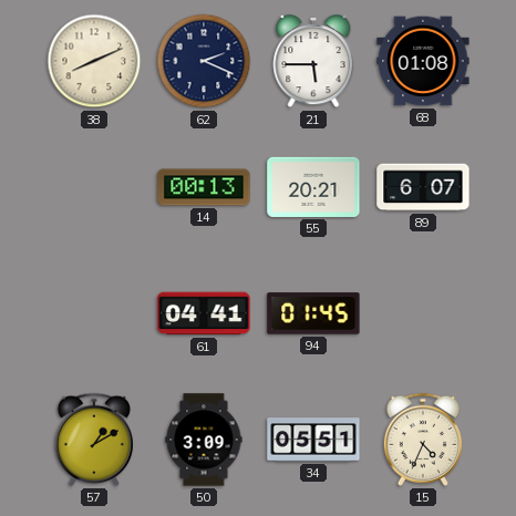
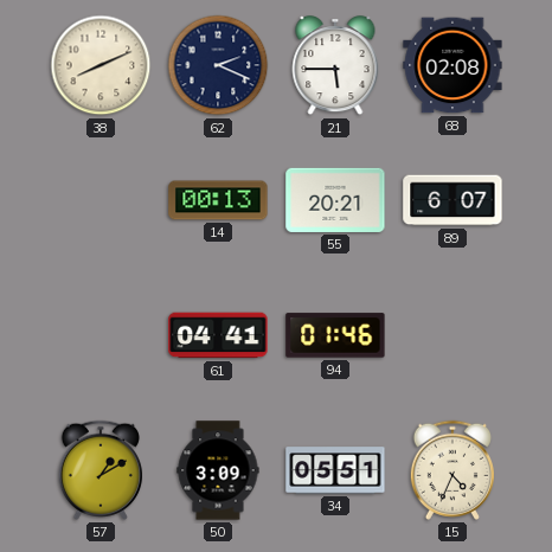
68: 01:08 -> 02:08 (452, 65)
94: 01:45 -> 01:46 (335, 335)
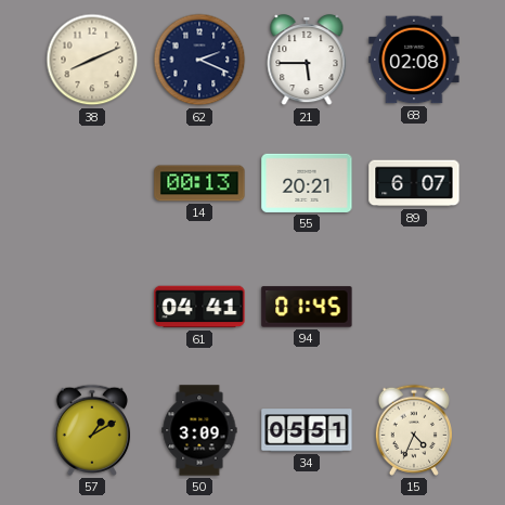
94: 01:46 -> 01:45 (307, 307)
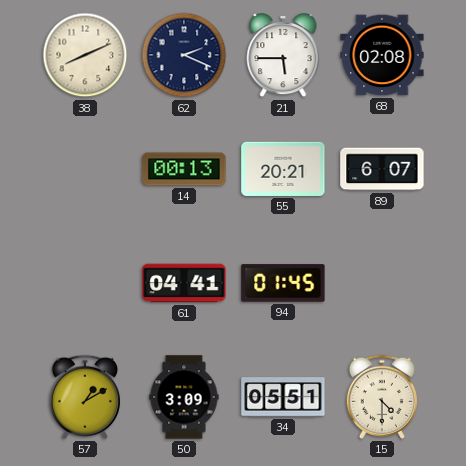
15: 4:34 -> 4:30 (382, 397)
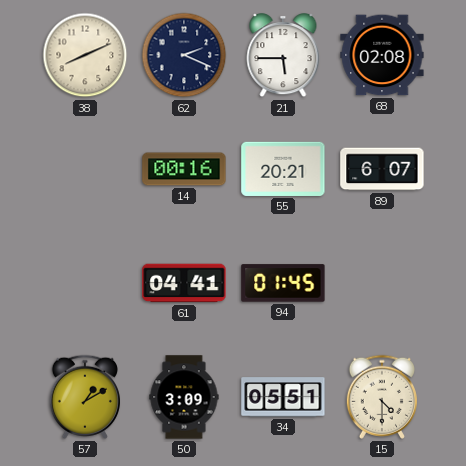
14: 00:13 -> 00:16 (184, 169)
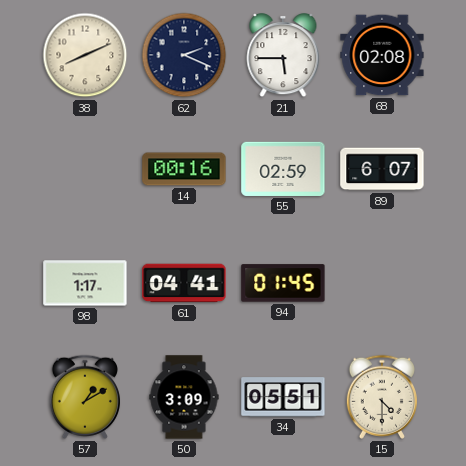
55: 20:21 -> 02:59 (283, 169)
98: none -> 1:17 (85, 283)
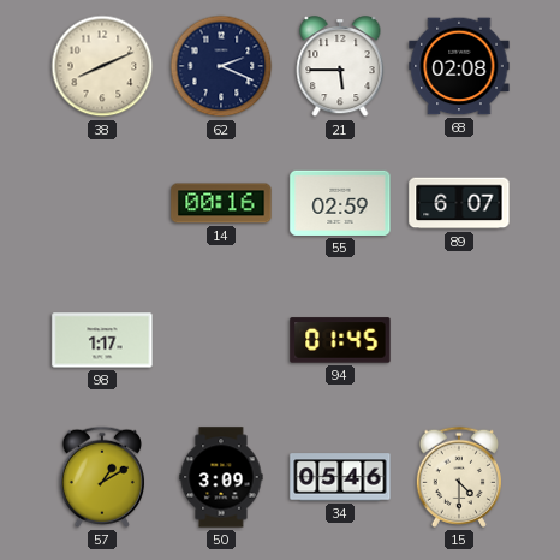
61: 04:41 -> none (184, 283)
34: 05:51 -> 05:46 (340, 477)
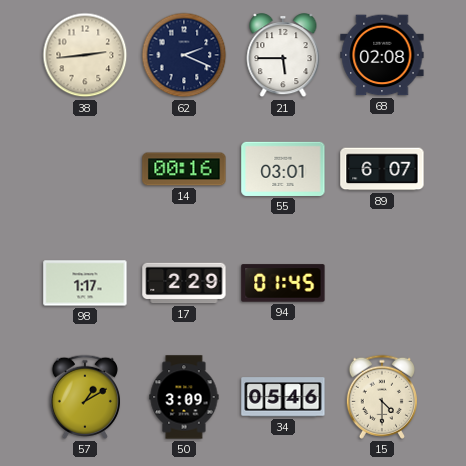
38: 8:11 -> 2:44 (85, 55)
55: 02:59 -> 03:01 (283, 169)
17: none -> 2:29 (184, 283)
